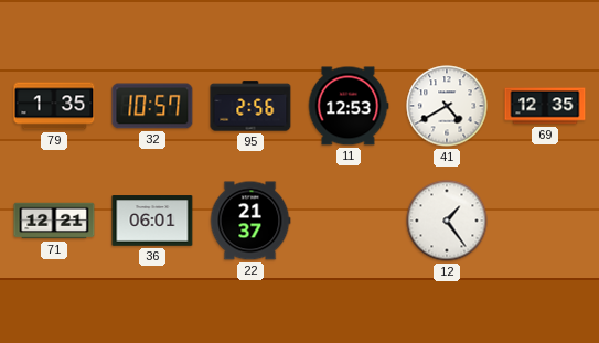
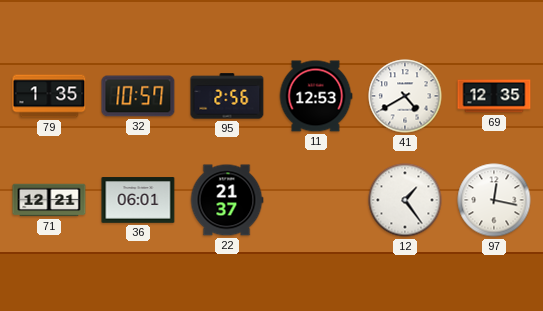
97: none -> 12:17 (494, 200)
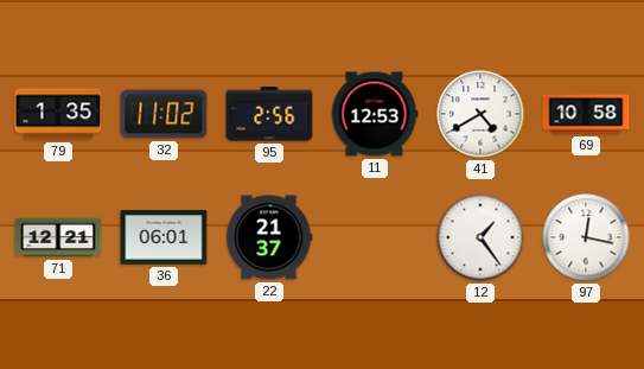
32: 10:57 -> 11:02 (164, 114)
69: 12:35 -> 10:58 (586, 114)
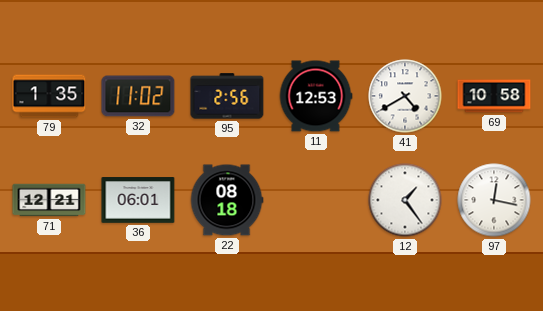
22: 21:37 -> 08:18 (227, 200)
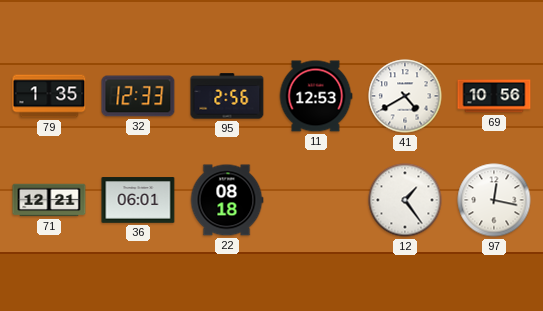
32: 11:02 -> 12:33 (138, 96)
69: 10:58 -> 10:56 (494, 96)
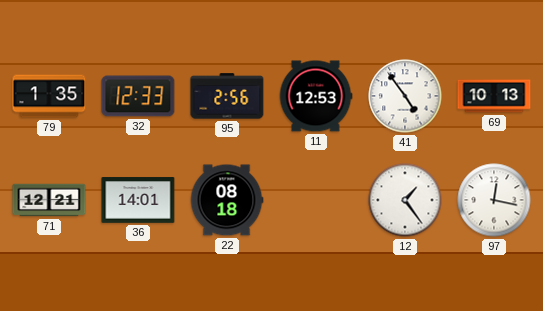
41: 4:40 -> 4:54 (405, 96)
69: 10:56 -> 10:13 (494, 96)
36: 06:01 -> 14:01 (138, 200)
